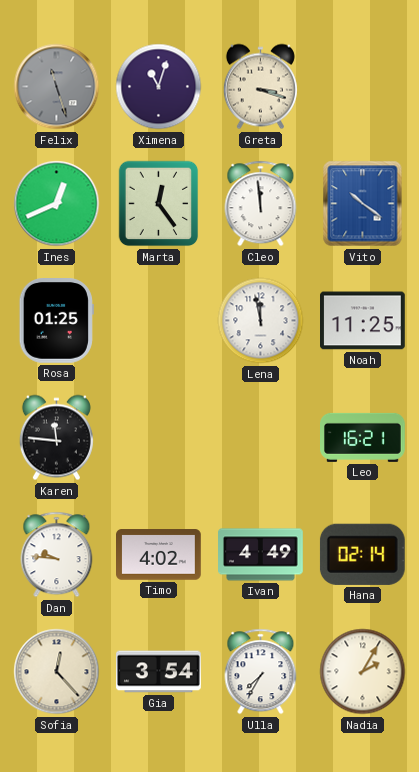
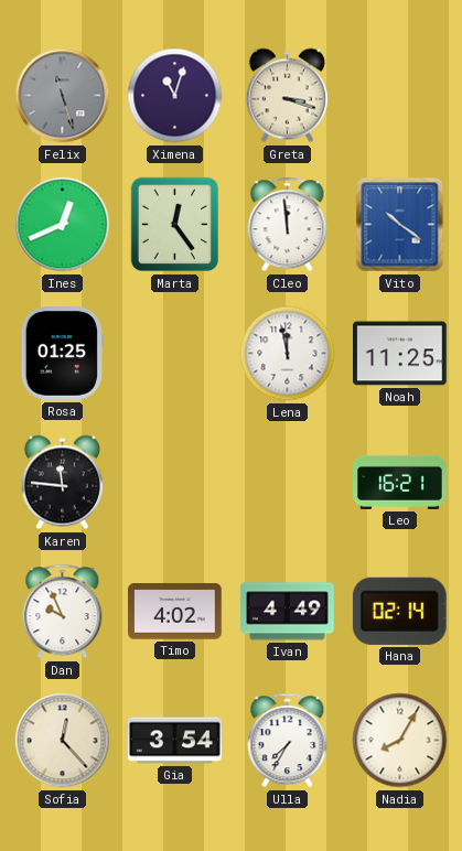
Dan: 9:46 -> 9:56 (63, 612)
Nadia: 2:05 -> 8:05 (400, 741)
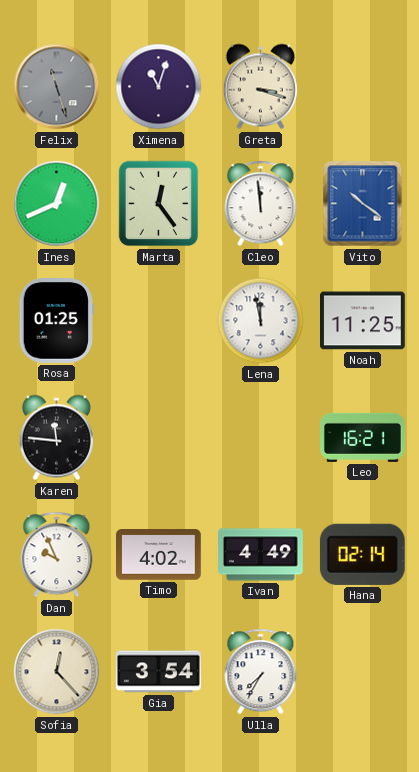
Nadia: 8:05 -> none (400, 741)
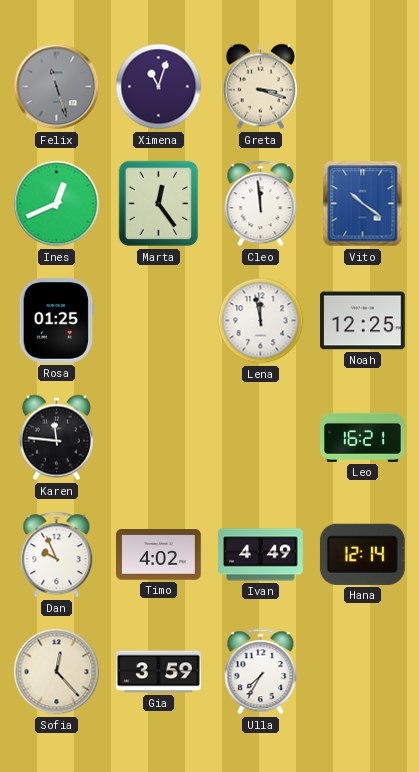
Noah: 11:25 -> 12:25 (363, 321)
Hana: 02:14 -> 12:14 (362, 554)
Gia: 3:54 -> 3:59 (159, 672)
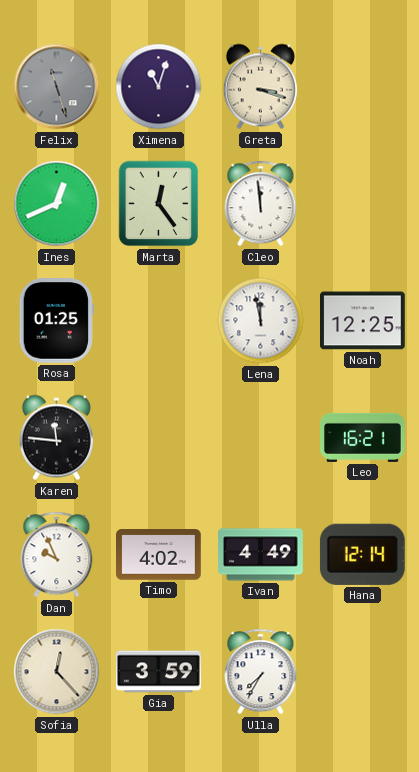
Vito: 10:21 -> none (363, 204)
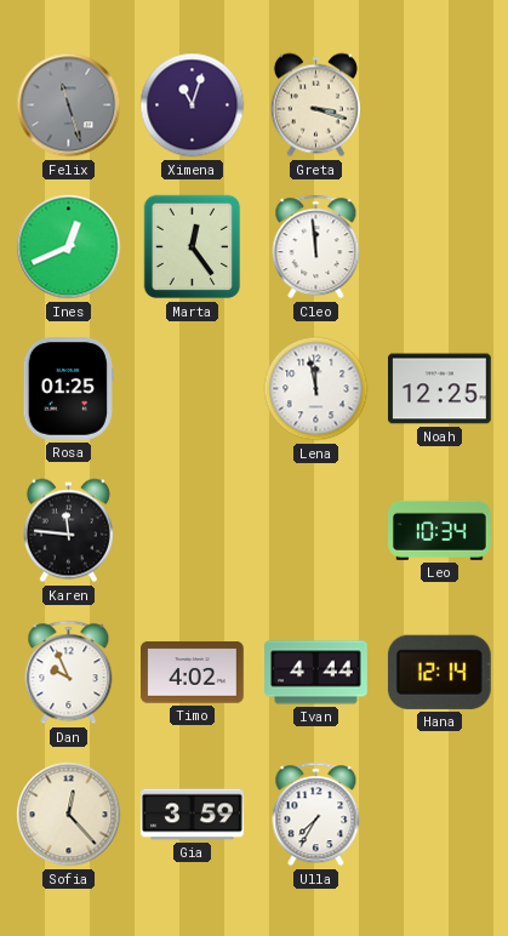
Leo: 16:21 -> 10:34 (440, 530)
Ivan: 4:49 -> 4:44 (316, 673)
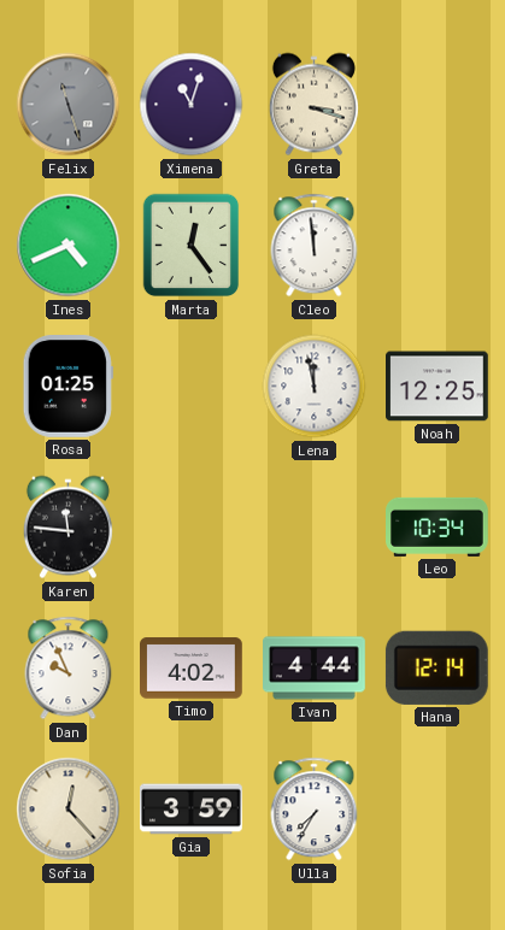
Ines: 12:41 -> 4:41 (69, 246)
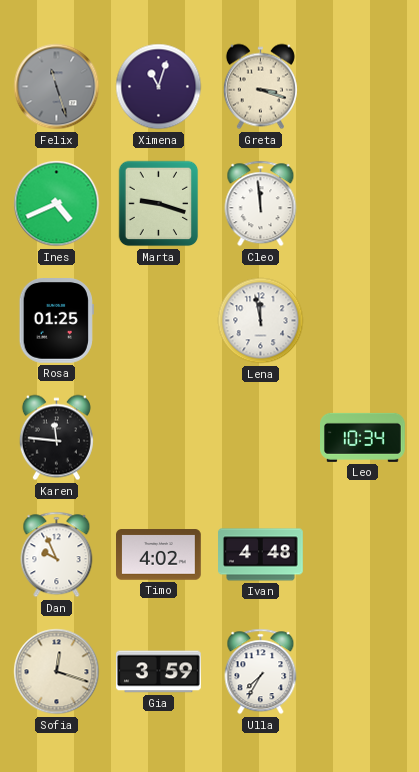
Marta: 12:24 -> 9:18 (159, 204)
Noah: 12:25 -> none (438, 387)
Ivan: 4:44 -> 4:48 (261, 555)
Hana: 12:14 -> none (436, 667)
Sofia: 12:23 -> 12:18 (57, 672)
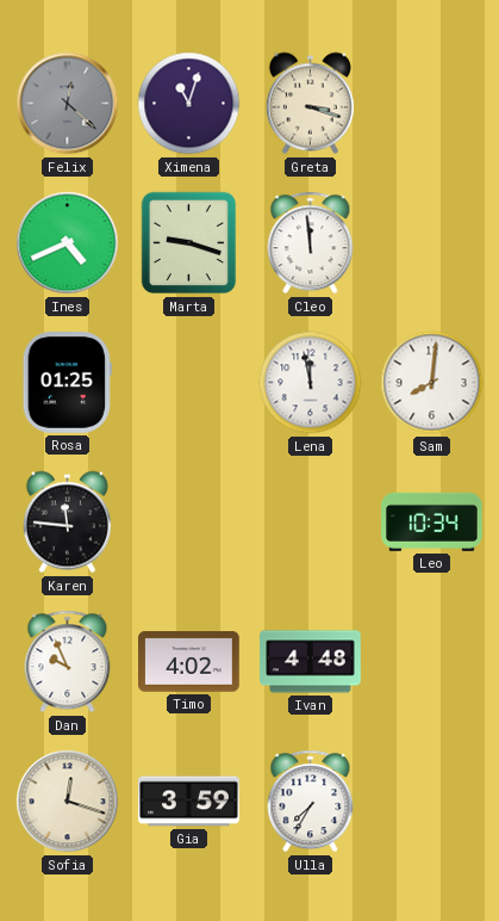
Felix: 11:27 -> 12:22 (68, 104)
Sam: none -> 8:01 (432, 383)
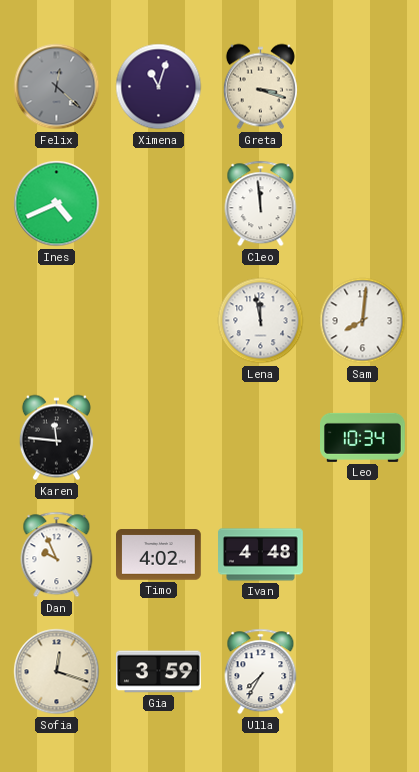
Marta: 9:18 -> none (189, 243)
Rosa: 01:25 -> none (67, 383)
